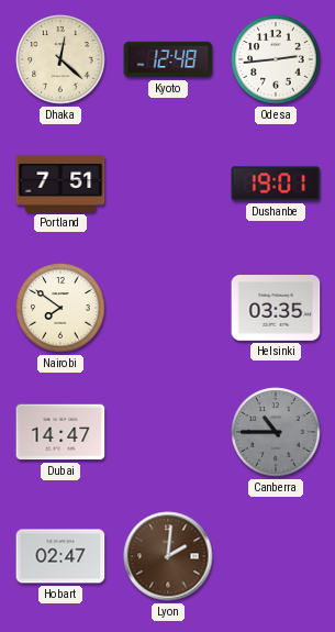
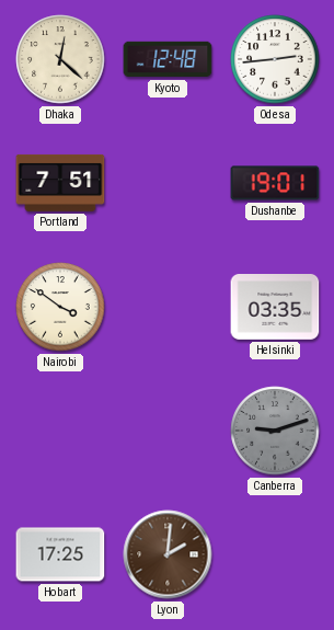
Nairobi: 7:51 -> 3:51 (60, 307)
Dubai: 14:47 -> none (60, 432)
Canberra: 10:45 -> 9:12 (275, 431)
Hobart: 02:47 -> 17:25 (60, 554)
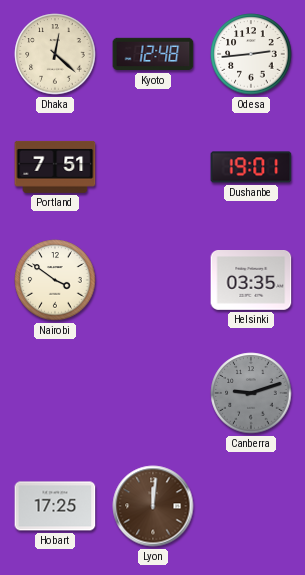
Lyon: 2:01 -> 12:01 (153, 506)
